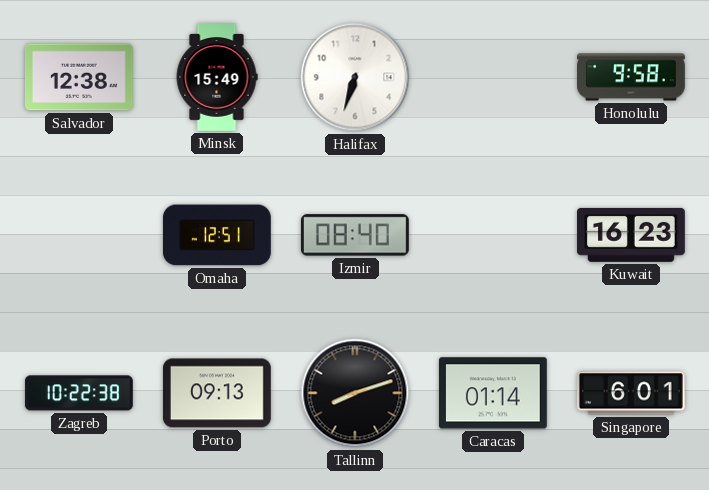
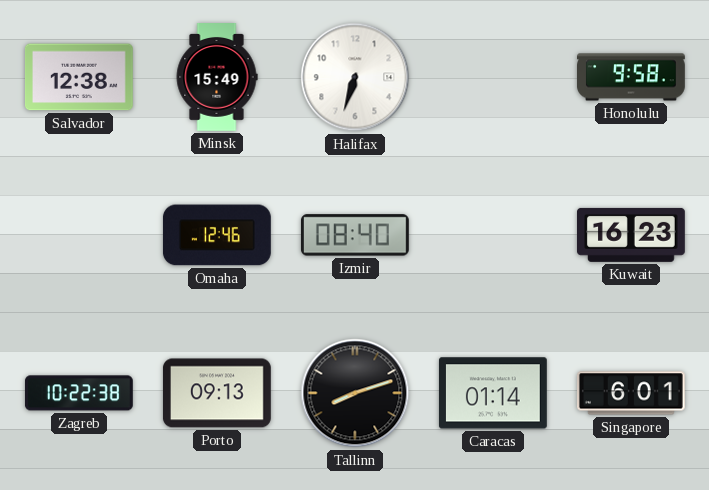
Omaha: 12:51 -> 12:46 (217, 235)
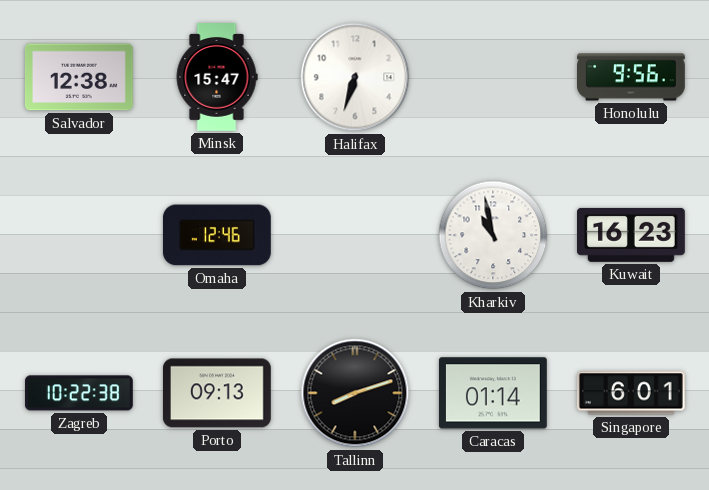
Minsk: 15:49 -> 15:47 (217, 78)
Honolulu: 9:58 -> 9:56 (632, 77)
Izmir: 08:40 -> none (355, 235)
Kharkiv: none -> 10:58 (493, 235)
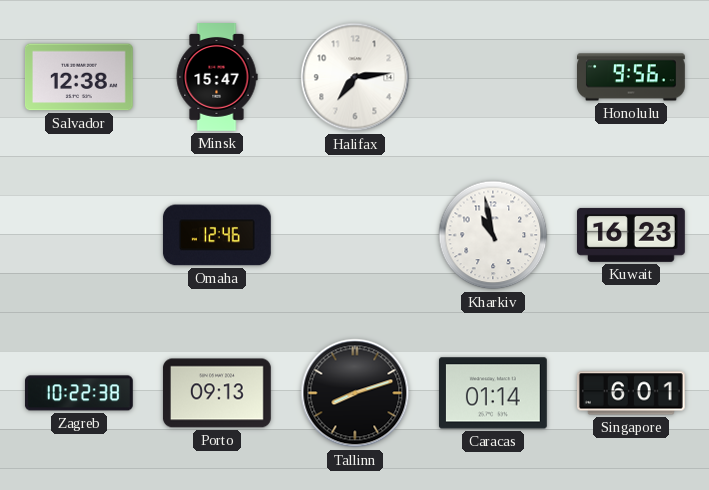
Halifax: 6:33 -> 7:14 (355, 77)
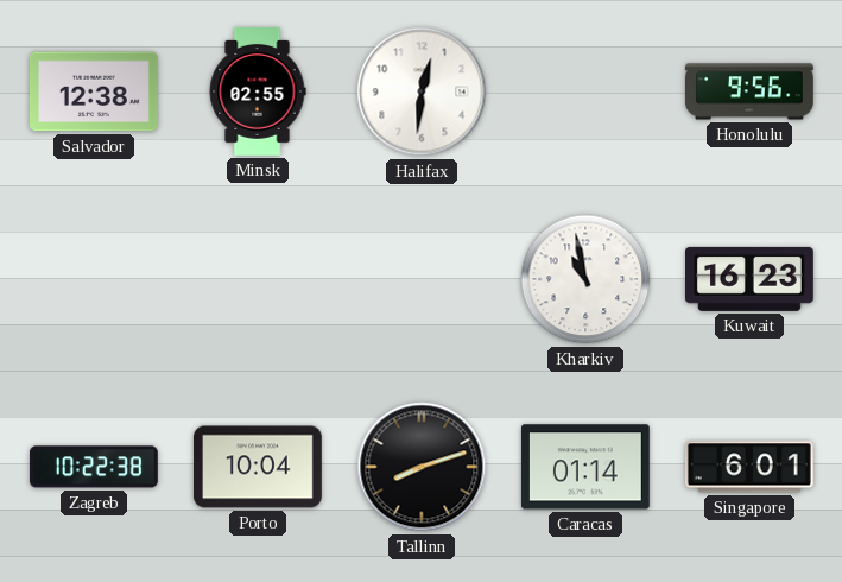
Minsk: 15:47 -> 02:55 (258, 93)
Halifax: 7:14 -> 12:31 (422, 91)
Omaha: 12:46 -> none (217, 235)
Porto: 09:13 -> 10:04 (258, 467)
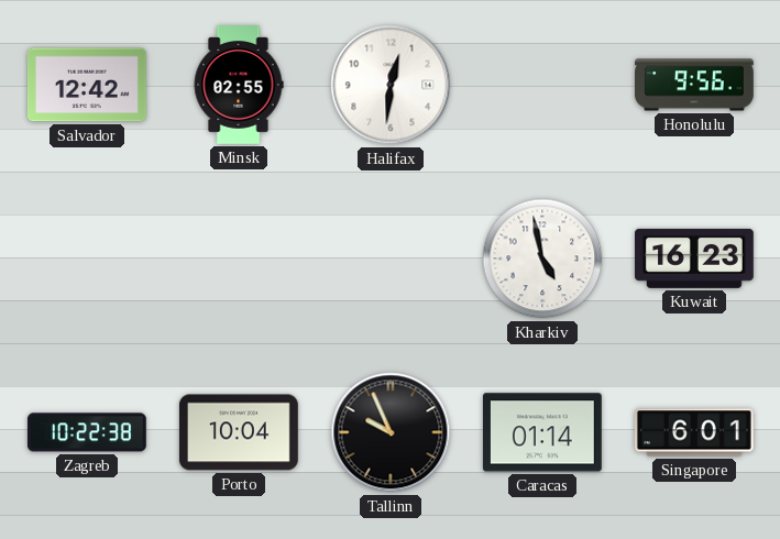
Salvador: 12:38 -> 12:42 (87, 85)
Kharkiv: 10:58 -> 4:58 (542, 258)
Tallinn: 8:12 -> 9:56 (391, 432)
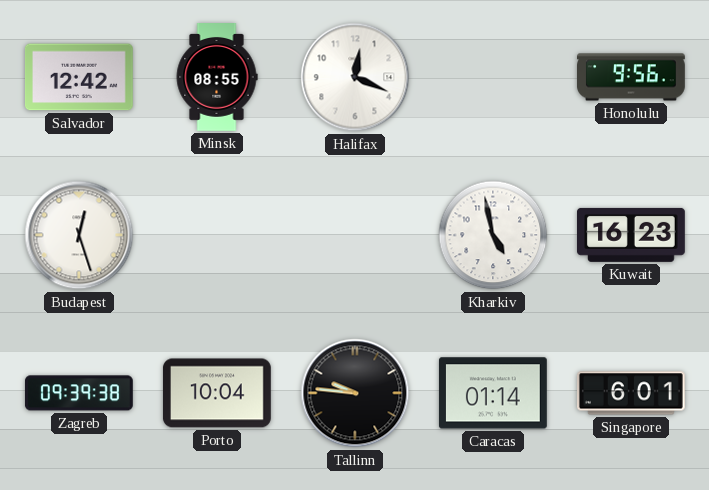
Minsk: 02:55 -> 08:55 (217, 78)
Halifax: 12:31 -> 12:19 (355, 77)
Budapest: none -> 12:27 (79, 235)
Zagreb: 10:22 -> 09:39 (79, 393)
Tallinn: 9:56 -> 9:46 (355, 393)
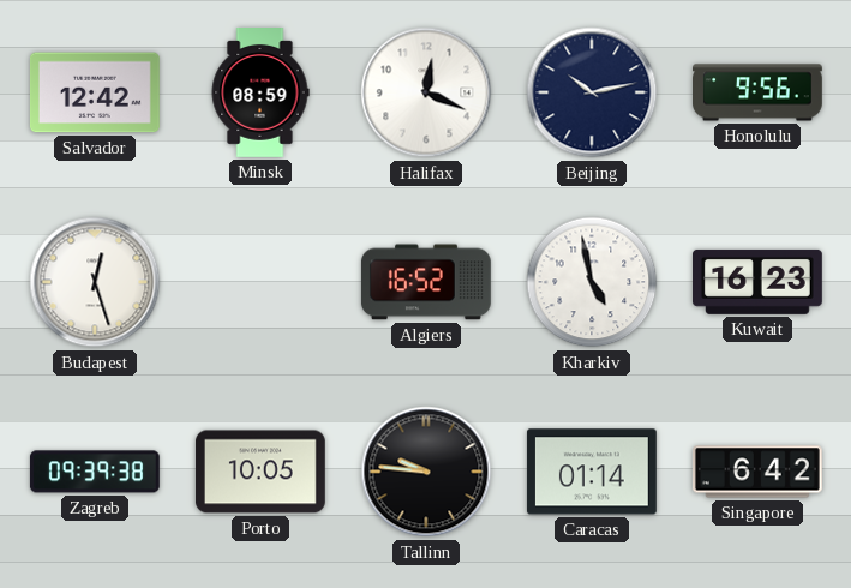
Minsk: 08:55 -> 08:59 (260, 94)
Beijing: none -> 10:13 (592, 92)
Algiers: none -> 16:52 (426, 282)
Porto: 10:04 -> 10:05 (260, 472)
Singapore: 6:01 -> 6:42 (757, 472)
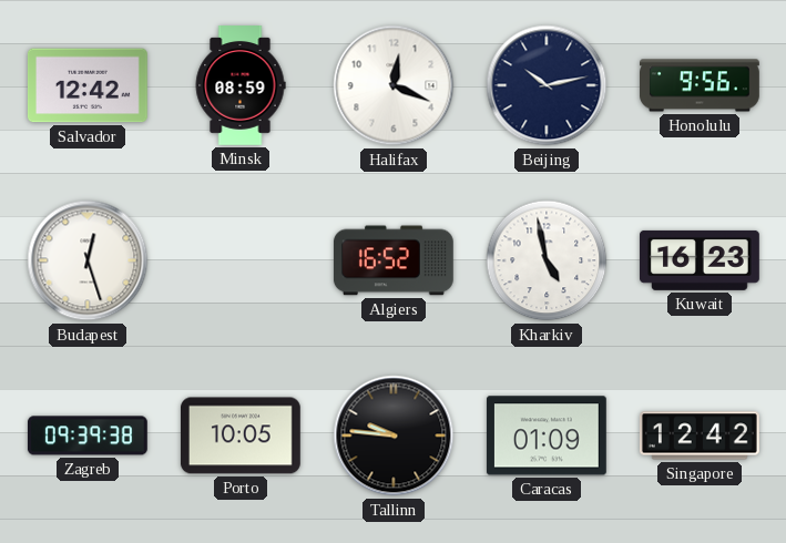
Caracas: 01:14 -> 01:09 (547, 436)
Singapore: 6:42 -> 12:42 (700, 436)
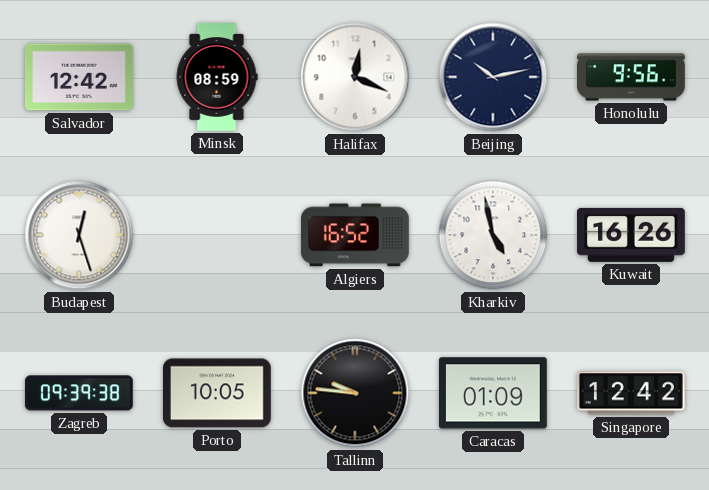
Kuwait: 16:23 -> 16:26 (632, 235)
